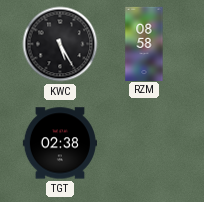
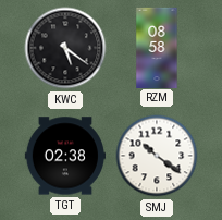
KWC: 5:25 -> 5:21 (65, 48)
SMJ: none -> 10:21 (157, 156)
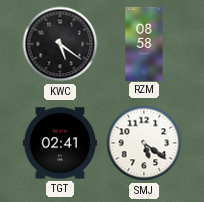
TGT: 02:38 -> 02:41 (59, 143)
SMJ: 10:21 -> 5:21 (144, 143)
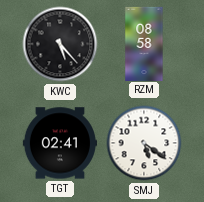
KWC: 5:21 -> 5:23 (60, 44)
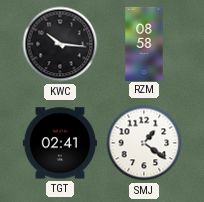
KWC: 5:23 -> 10:16 (60, 44)
SMJ: 5:21 -> 1:21 (144, 143)
